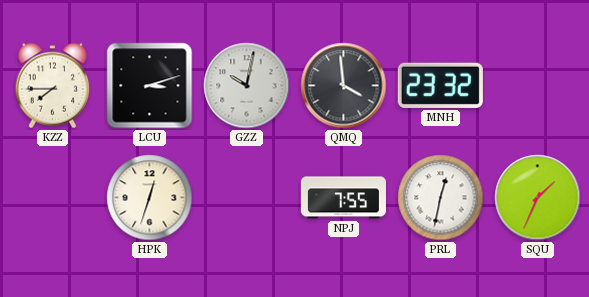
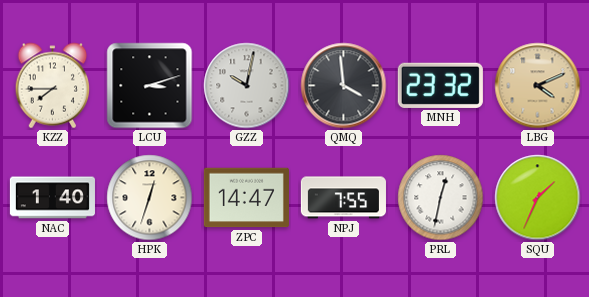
LBG: none -> 4:11 (538, 86)
NAC: none -> 1:40 (52, 198)
ZPC: none -> 14:47 (246, 198)
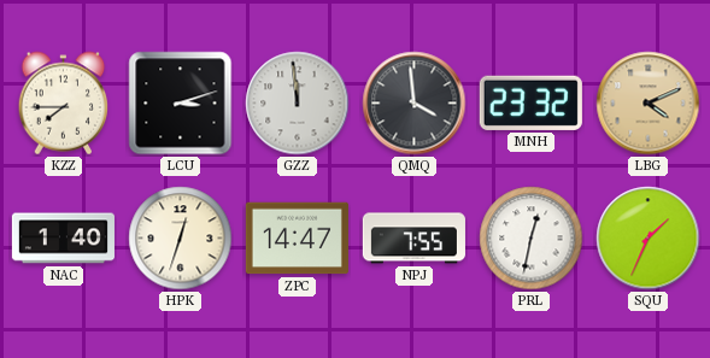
GZZ: 10:02 -> 11:59 (298, 104)
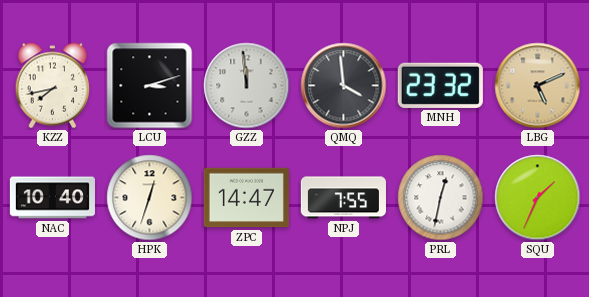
KZZ: 7:45 -> 7:43 (53, 86)
LBG: 4:11 -> 5:11 (538, 86)
NAC: 1:40 -> 10:40 (52, 198)
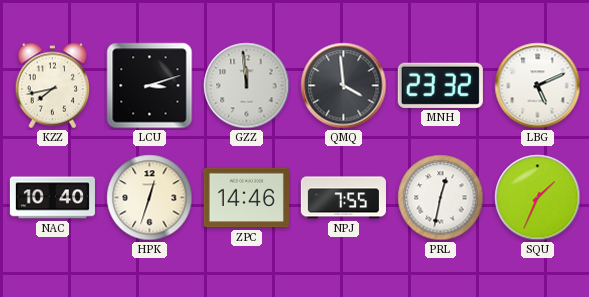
LBG dial: champagne -> white (538, 86)
ZPC: 14:47 -> 14:46 (246, 198)
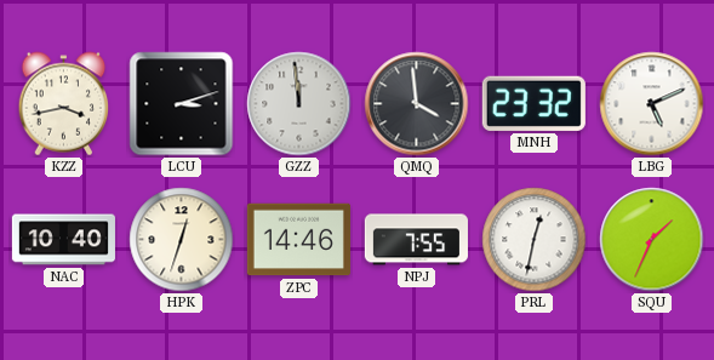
KZZ: 7:43 -> 3:43 (64, 104)
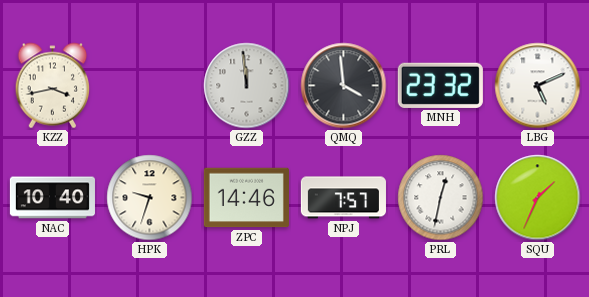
LCU: 3:12 -> none (182, 104)
HPK: 12:33 -> 9:33 (150, 198)
NPJ: 7:55 -> 7:57 (343, 198)
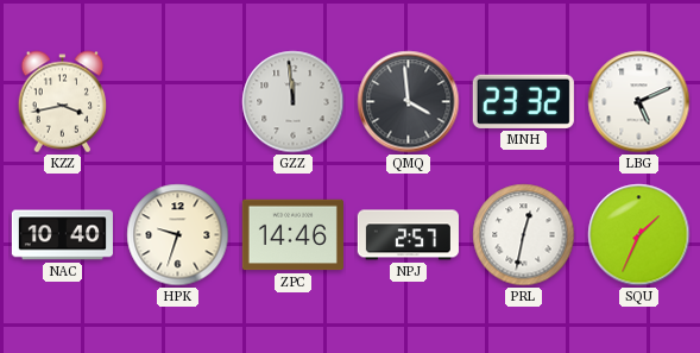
NPJ: 7:57 -> 2:57 (408, 235)
